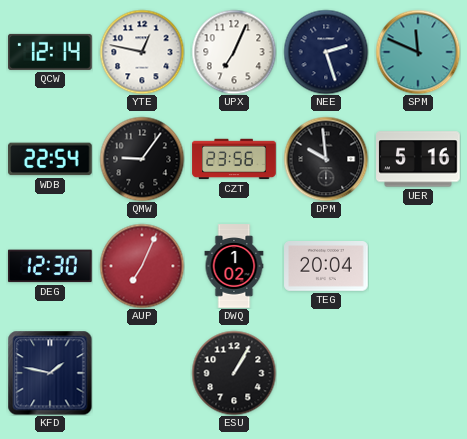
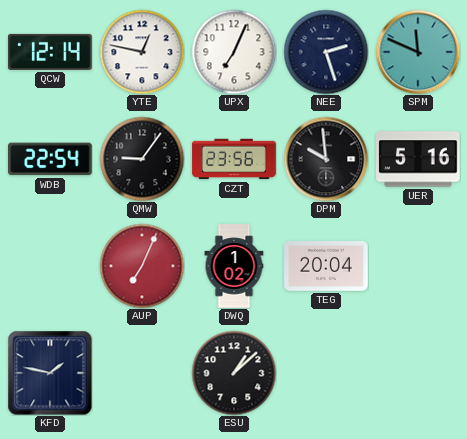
DEG: 12:30 -> none (50, 266)
ESU: 1:05 -> 1:08 (234, 373)
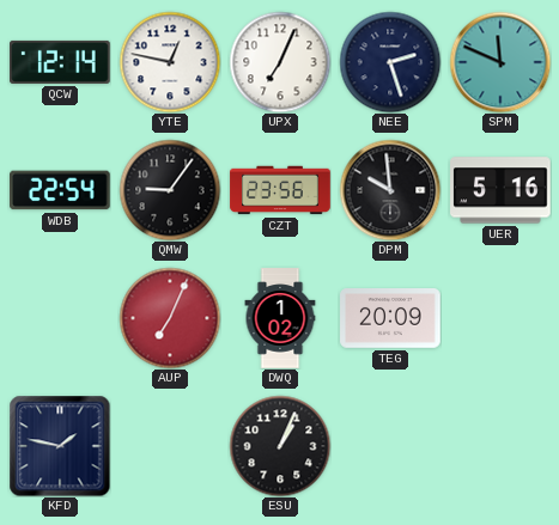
TEG: 20:04 -> 20:09 (390, 319)
ESU: 1:08 -> 1:04 (280, 446)
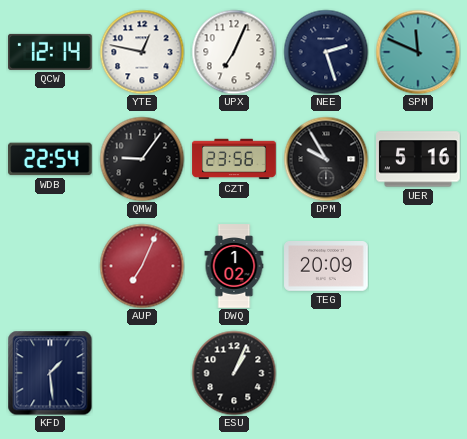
DPM: 9:59 -> 9:55 (326, 159)
KFD: 1:47 -> 1:29 (50, 373)
